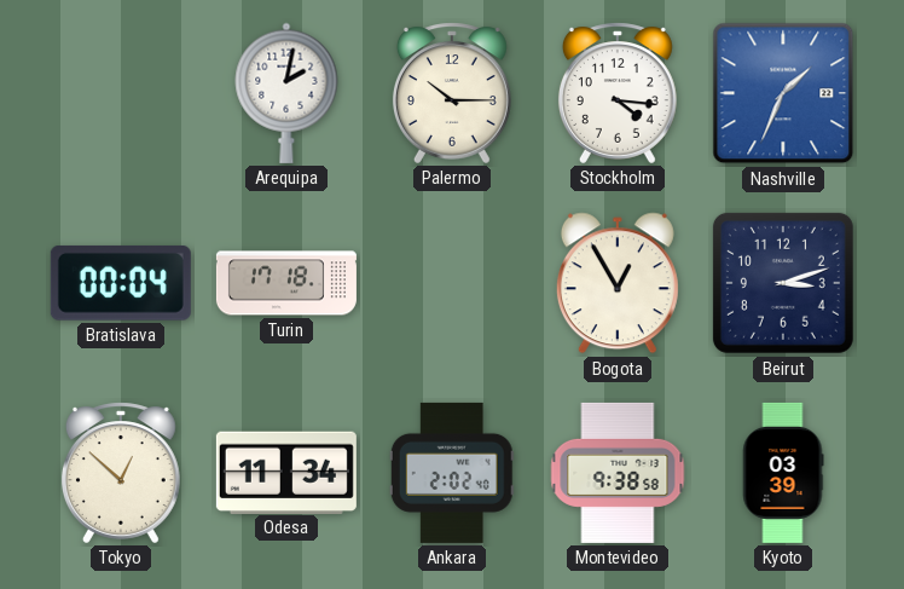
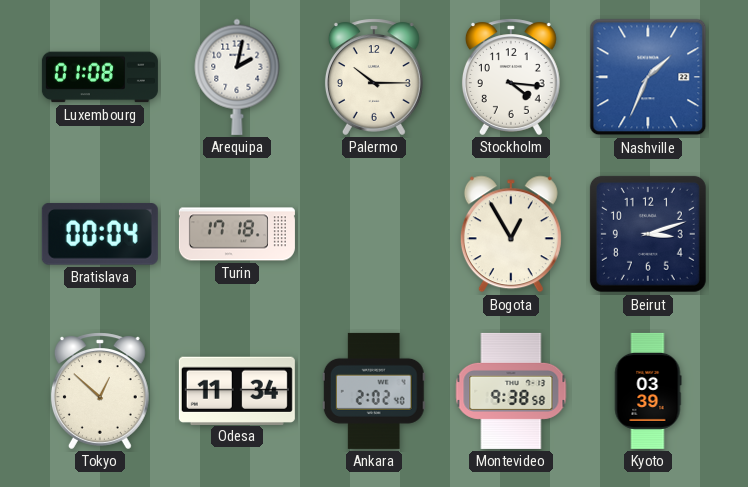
Luxembourg: none -> 01:08 (100, 77)
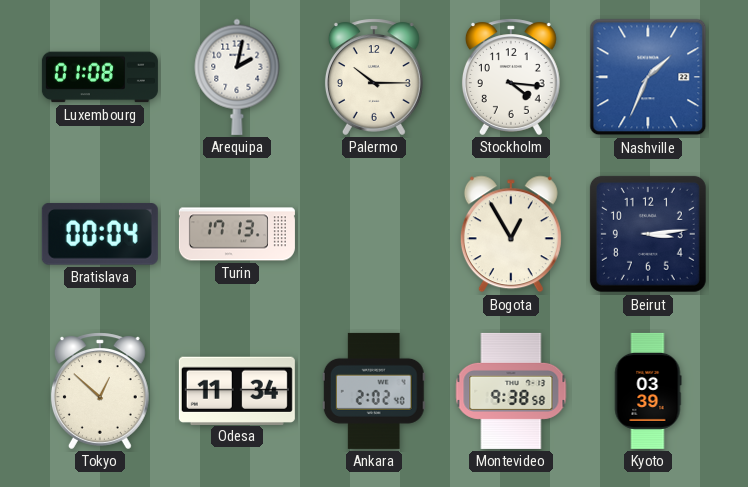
Turin: 17:18 -> 17:13 (237, 234)
Beirut: 3:12 -> 3:14 (648, 234)
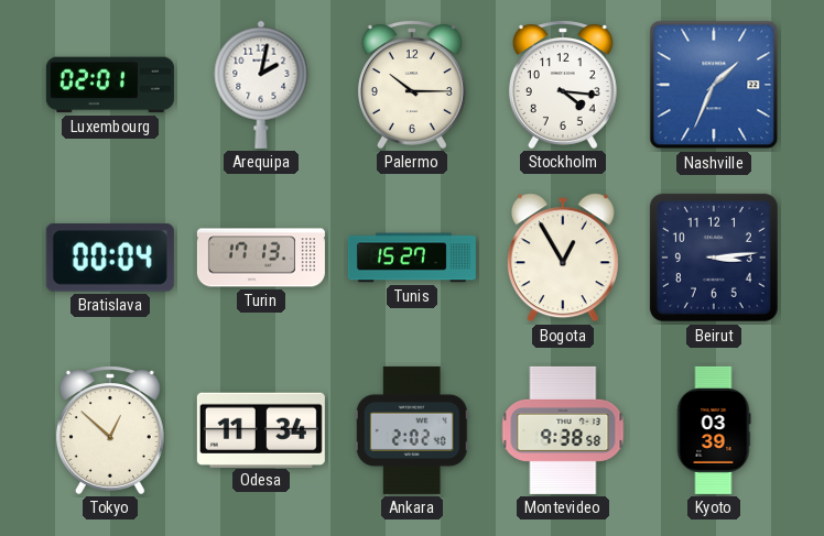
Luxembourg: 01:08 -> 02:01 (110, 85)
Tunis: none -> 15:27 (412, 258)
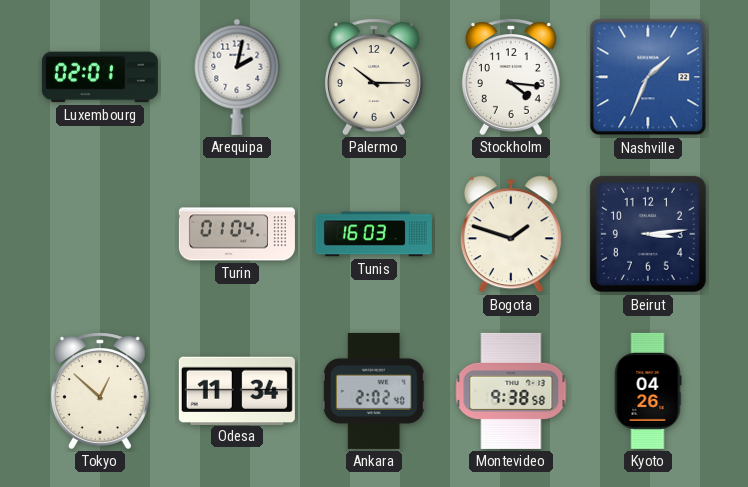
Bratislava: 00:04 -> none (110, 258)
Turin: 17:13 -> 01:04 (237, 234)
Tunis: 15:27 -> 16:03 (374, 234)
Bogota: 12:55 -> 1:48 (511, 234)
Kyoto: 03:39 -> 04:26 (648, 391)
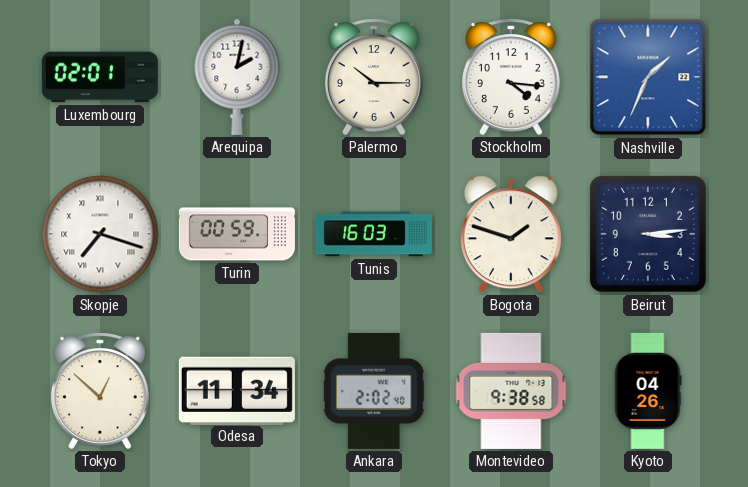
Skopje: none -> 7:18 (100, 234)
Turin: 01:04 -> 00:59 (237, 234)
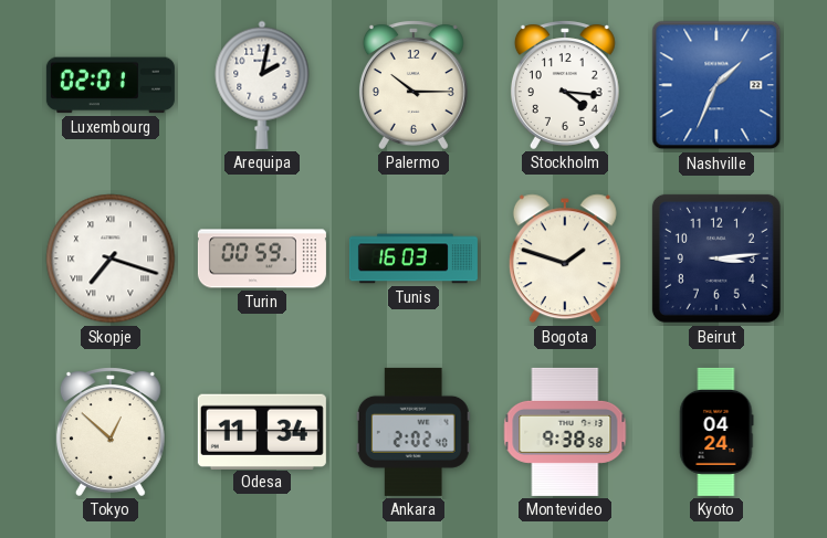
Kyoto: 04:26 -> 04:24 (716, 432)
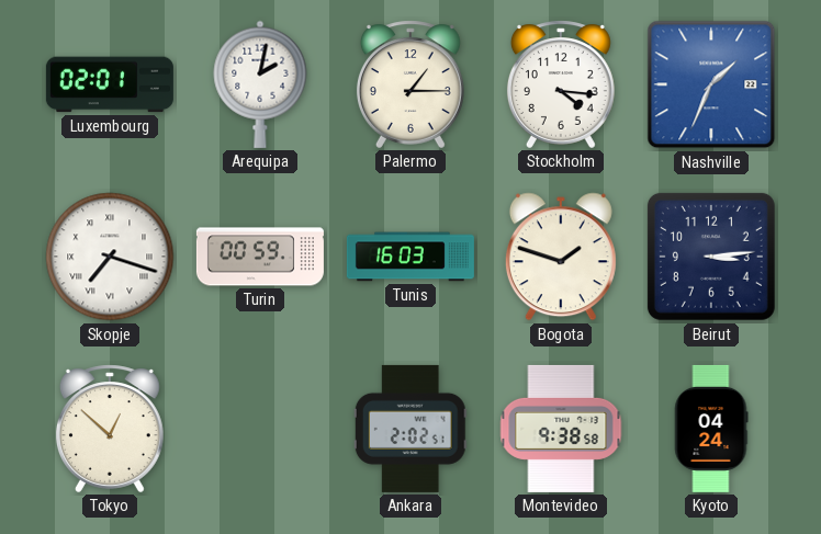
Palermo: 10:15 -> 1:15 (410, 84)
Odesa: 11:34 -> none (262, 431)
Ankara: 2:02:40 -> 2:02:51 (410, 429)
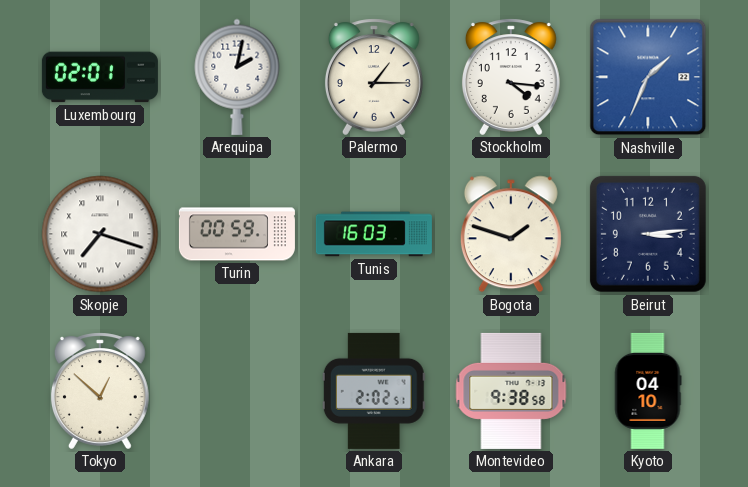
Kyoto: 04:24 -> 04:10 (648, 391)
